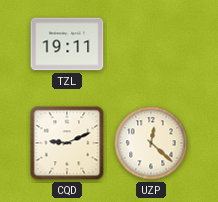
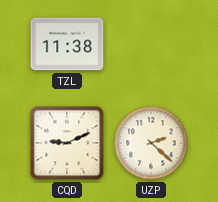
TZL: 19:11 -> 11:38 (67, 44)
UZP: 12:22 -> 2:22 (151, 143)
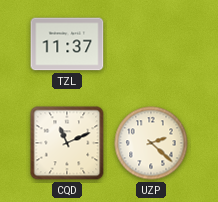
TZL: 11:38 -> 11:37 (67, 44)
CQD: 9:11 -> 11:11 (67, 143)
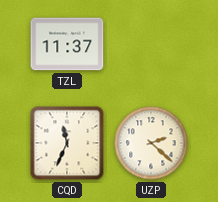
CQD: 11:11 -> 11:34 (67, 143)
